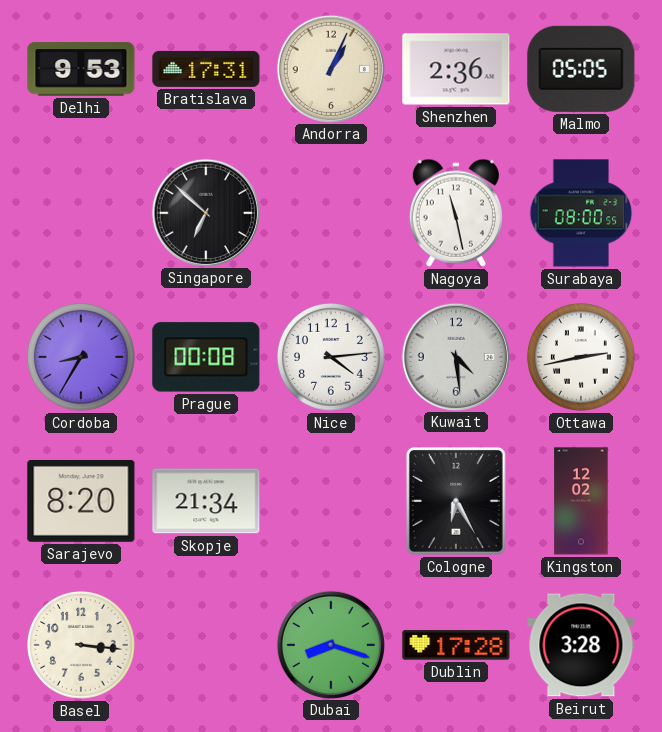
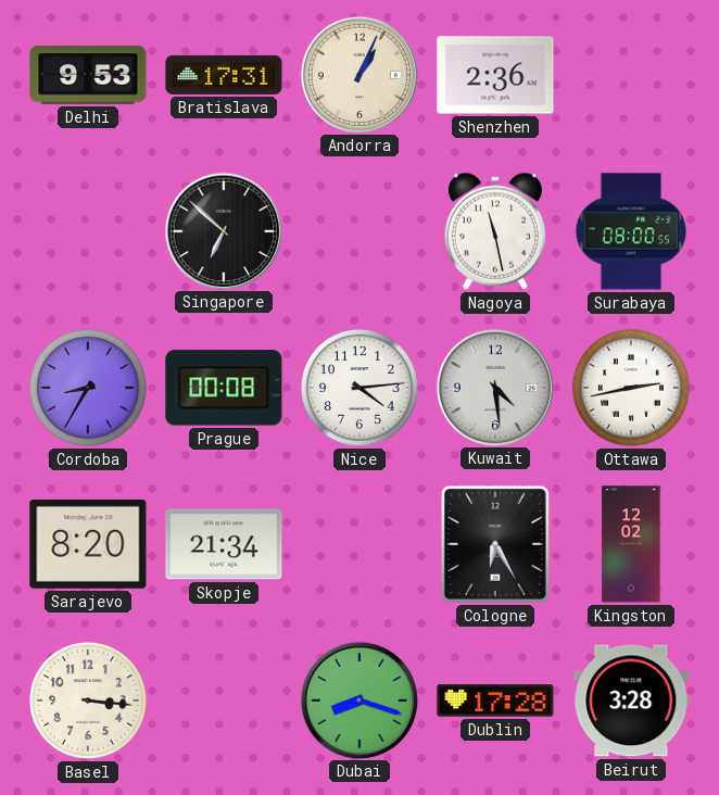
Malmo: 05:05 -> none (581, 69)
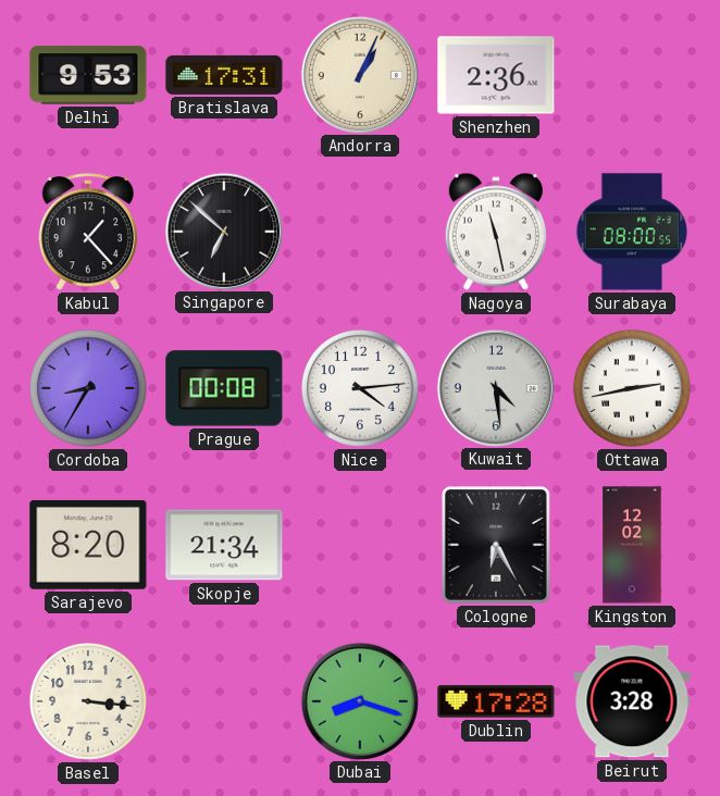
Kabul: none -> 1:23 (88, 233)
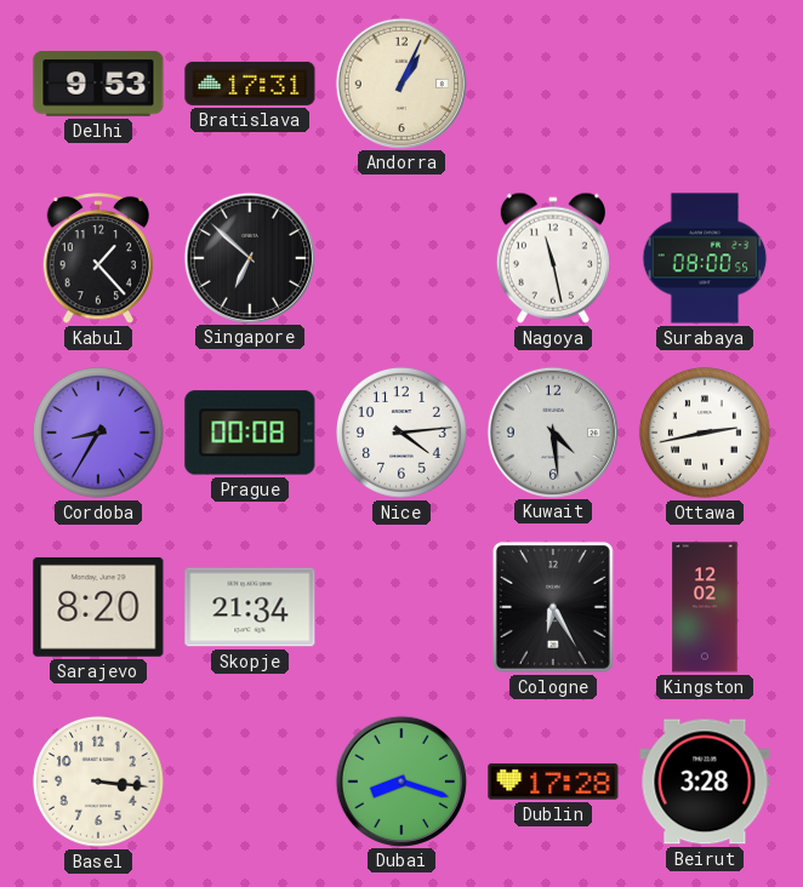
Shenzhen: 2:36 -> none (496, 75)
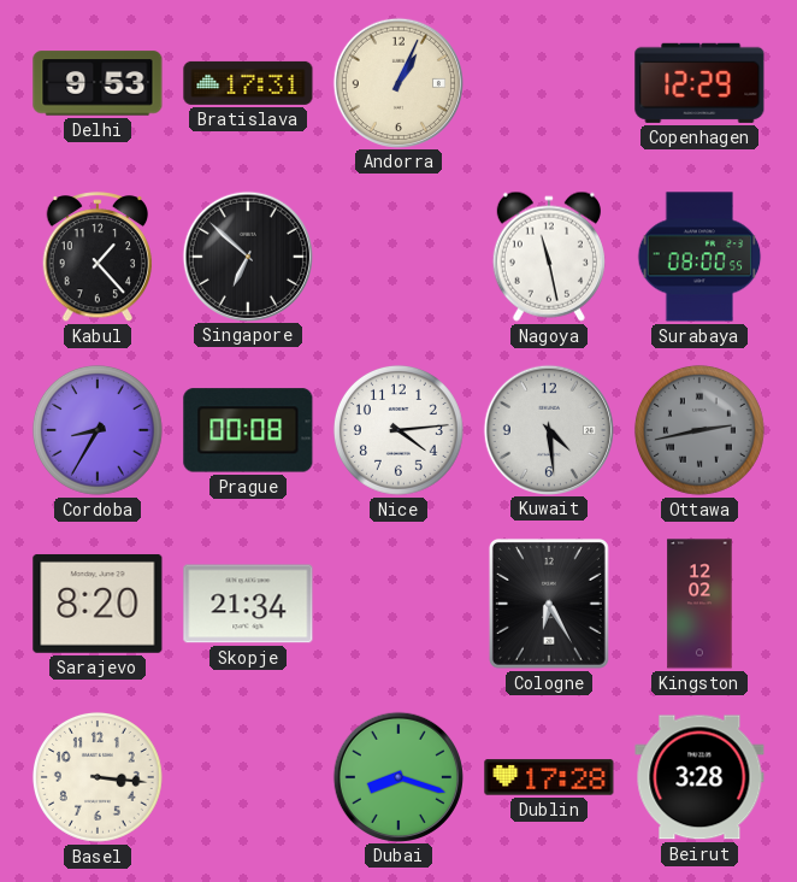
Copenhagen: none -> 12:29 (699, 83)
Ottawa dial: white -> grey (699, 430)
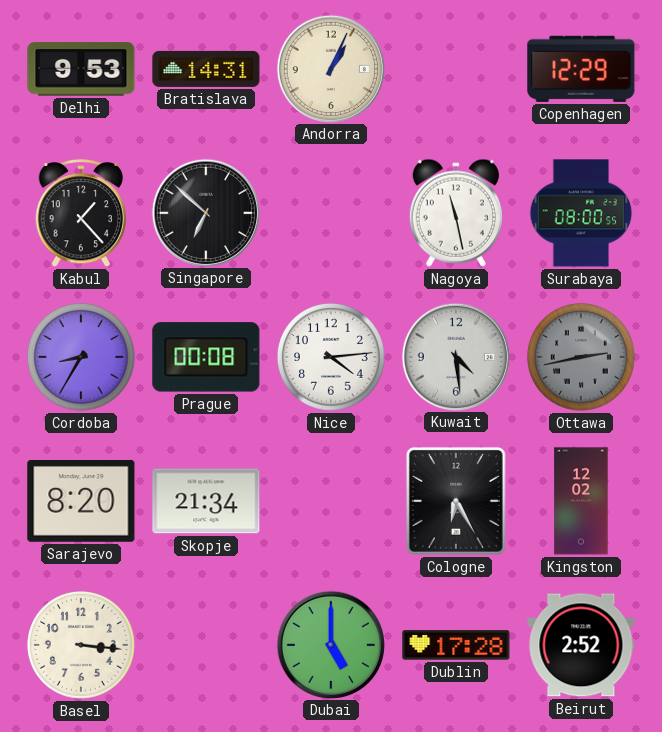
Bratislava: 17:31 -> 14:31 (206, 69)
Dubai: 8:18 -> 5:00 (330, 644)
Beirut: 3:28 -> 2:52 (581, 645)
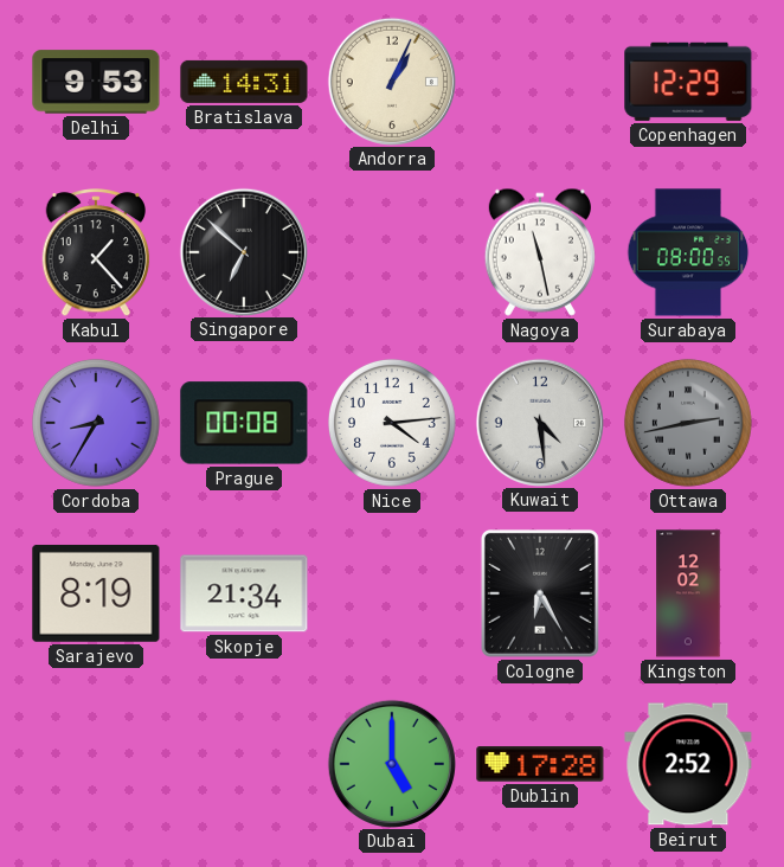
Sarajevo: 8:20 -> 8:19 (96, 593)
Basel: 3:16 -> none (81, 645)
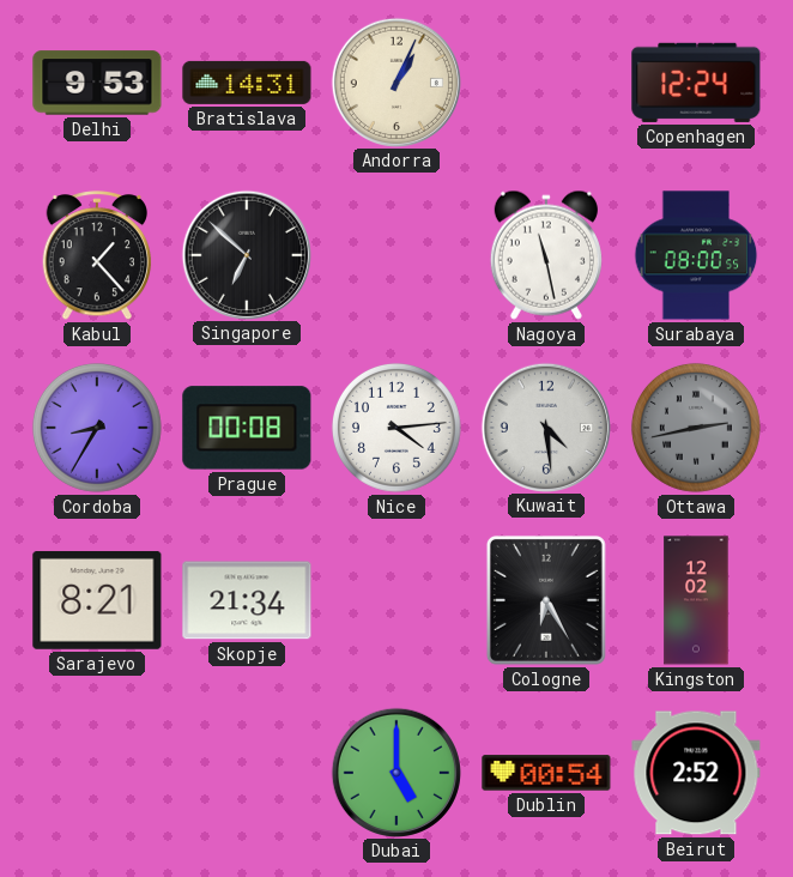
Copenhagen: 12:29 -> 12:24 (696, 83)
Sarajevo: 8:19 -> 8:21 (97, 600)
Dublin: 17:28 -> 00:54 (546, 773)
